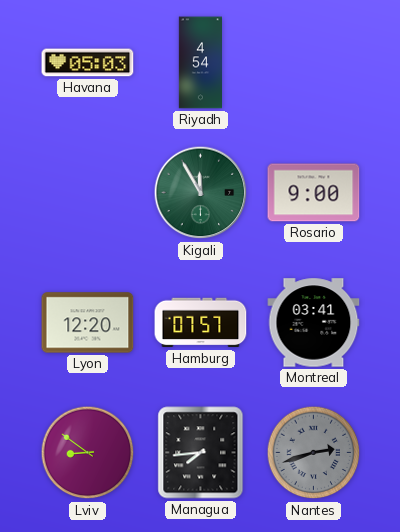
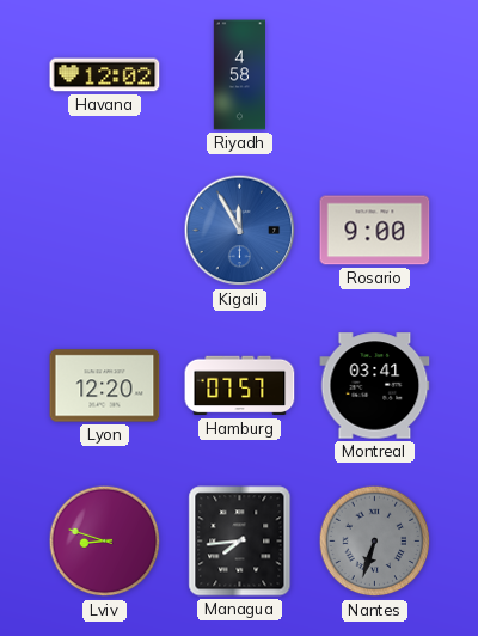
Havana: 05:03 -> 12:02 (105, 75)
Riyadh: 4:54 -> 4:58 (240, 75)
Kigali dial: green -> blue (240, 231)
Lviv: 8:51 -> 8:48 (105, 542)
Nantes: 2:42 -> 6:33 (375, 542)
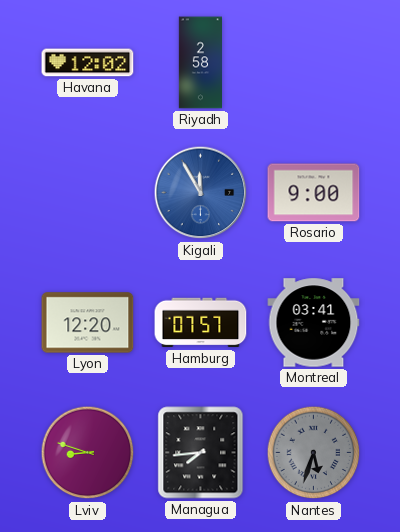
Riyadh: 4:58 -> 2:58 (201, 63)
Nantes: 6:33 -> 5:33 (314, 453)
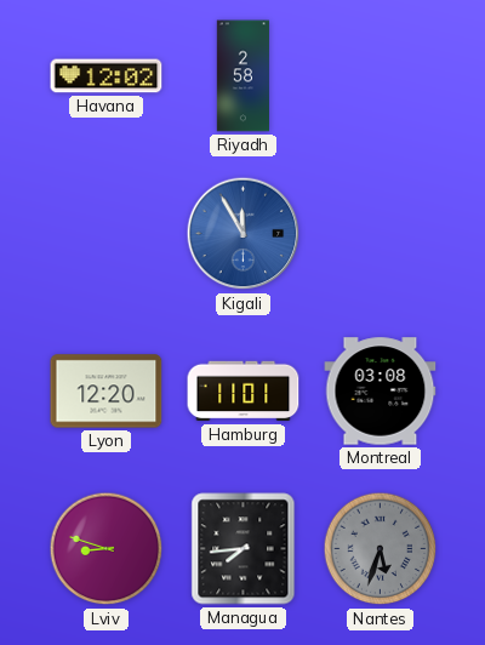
Rosario: 9:00 -> none (314, 193)
Hamburg: 07:57 -> 11:01 (244, 392)
Montreal: 03:41 -> 03:08 (381, 392)
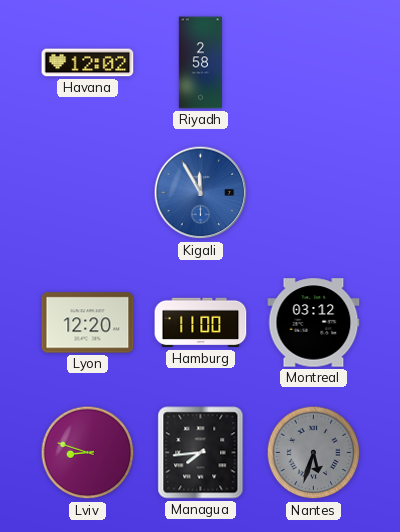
Hamburg: 11:01 -> 11:00 (201, 323)
Montreal: 03:08 -> 03:12 (314, 323)
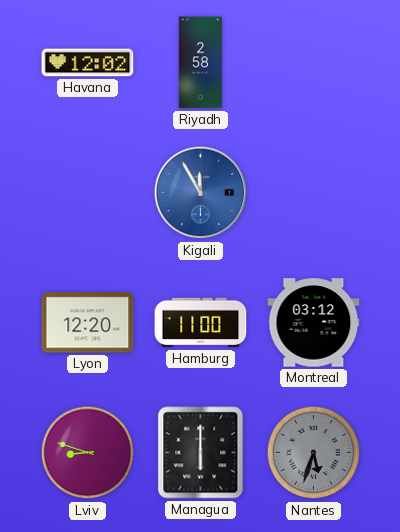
Managua: 7:44 -> 6:00 (201, 453)
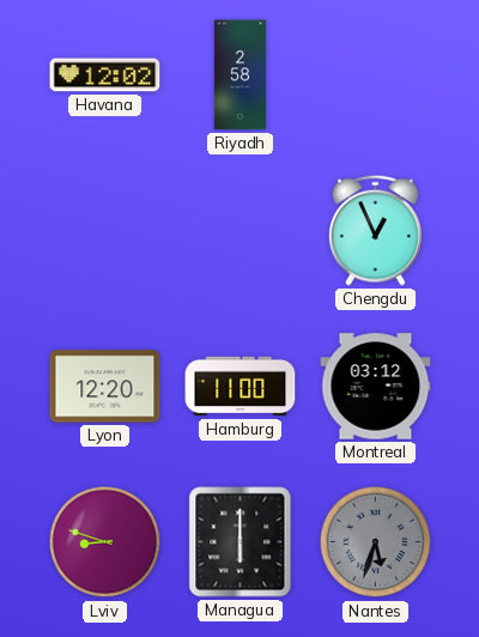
Kigali: 11:55 -> none (201, 193)
Chengdu: none -> 12:56 (375, 230)
